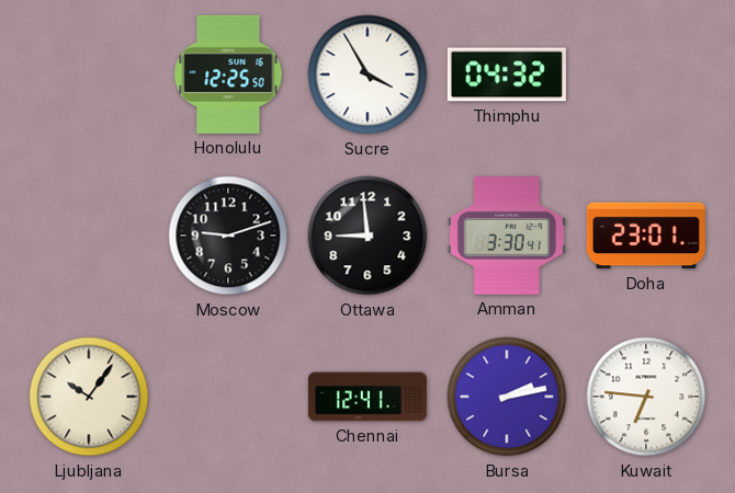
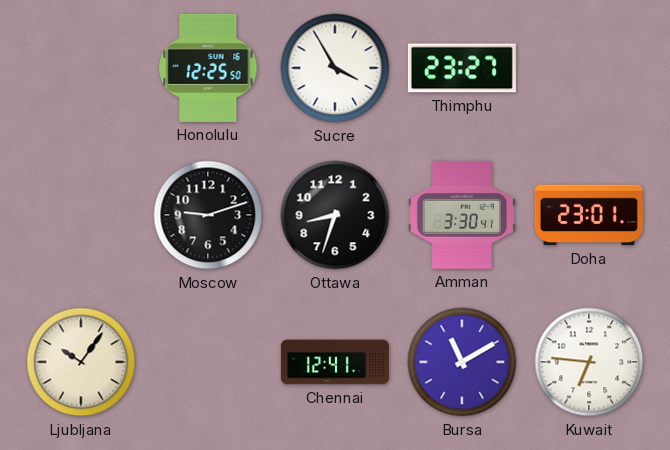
Thimphu: 04:32 -> 23:27 (462, 68)
Ottawa: 8:59 -> 8:33 (335, 215)
Bursa: 2:13 -> 11:10 (462, 362)
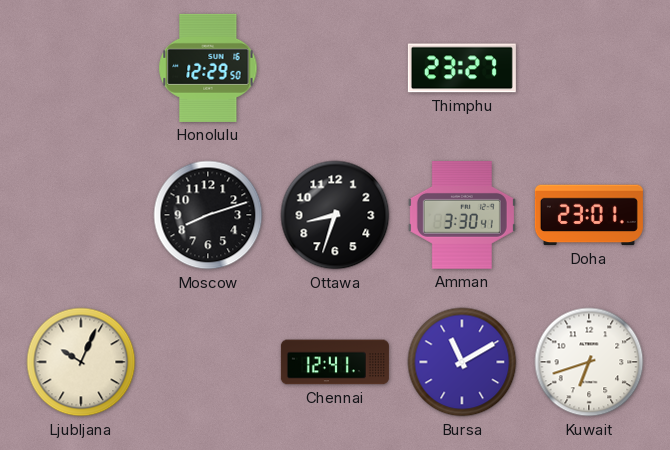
Honolulu: 12:25 -> 12:29 (208, 68)
Sucre: 3:55 -> none (335, 68)
Moscow: 9:12 -> 8:12 (208, 215)
Ljubljana: 10:06 -> 10:04 (81, 362)
Kuwait: 6:46 -> 6:42 (589, 362)
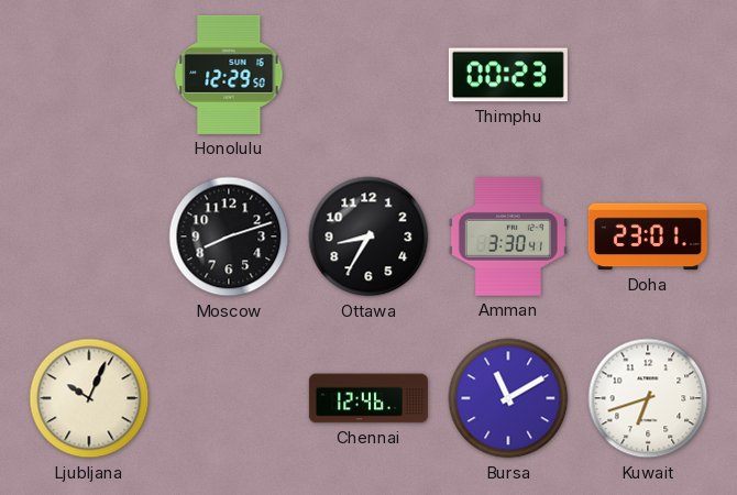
Thimphu: 23:27 -> 00:23 (508, 75)
Ottawa: 8:33 -> 8:35 (369, 237)
Chennai: 12:41 -> 12:46 (369, 398)
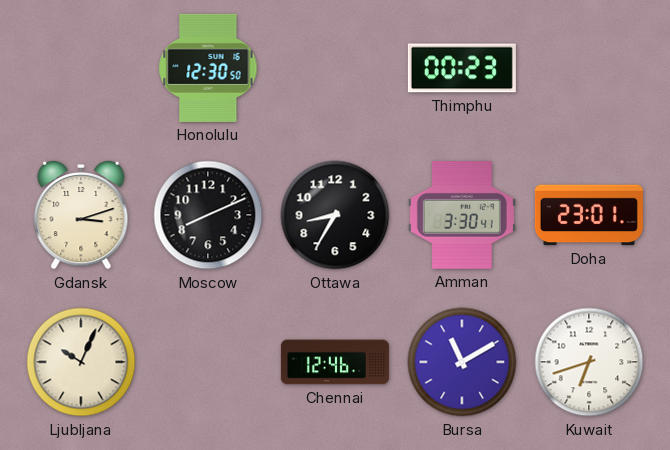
Honolulu: 12:29 -> 12:30 (208, 68)
Gdansk: none -> 3:12 (81, 215)
Moscow: 8:12 -> 8:11 (208, 215)
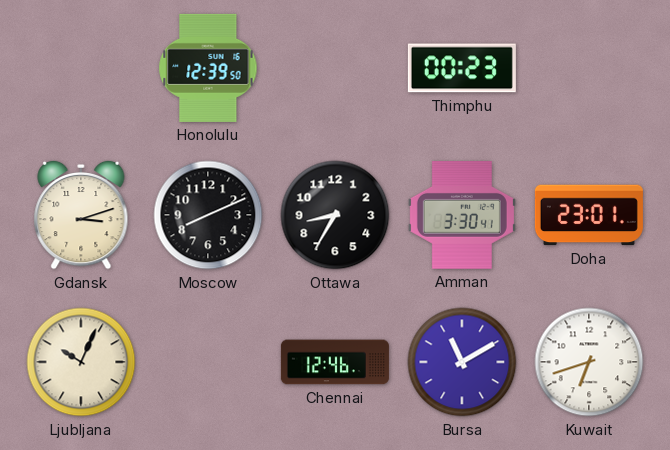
Honolulu: 12:30 -> 12:39 (208, 68)
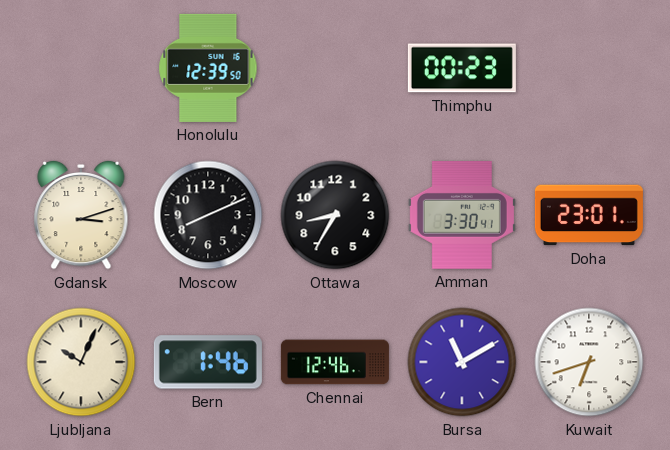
Bern: none -> 1:46 (208, 362)
